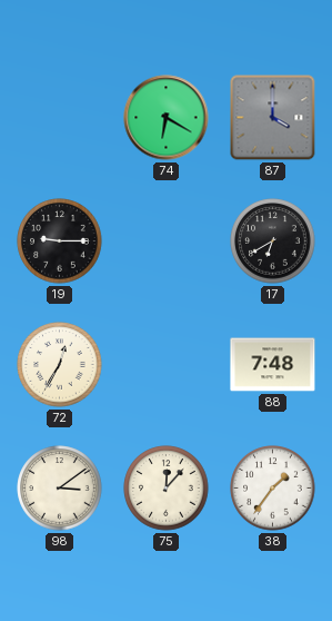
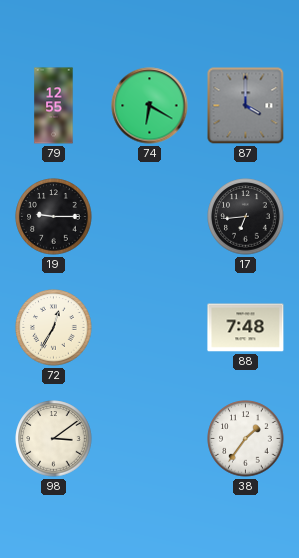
79: none -> 12:55 (54, 106)
17: 6:40 -> 6:44 (246, 217)
75: 12:07 -> none (167, 489)
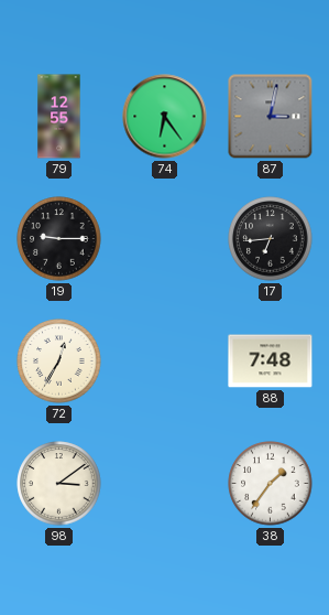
74: 6:20 -> 6:24 (165, 117)
87: 4:00 -> 3:02 (271, 117)
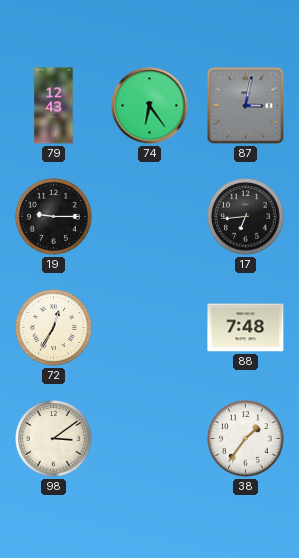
79: 12:55 -> 12:43 (54, 106)
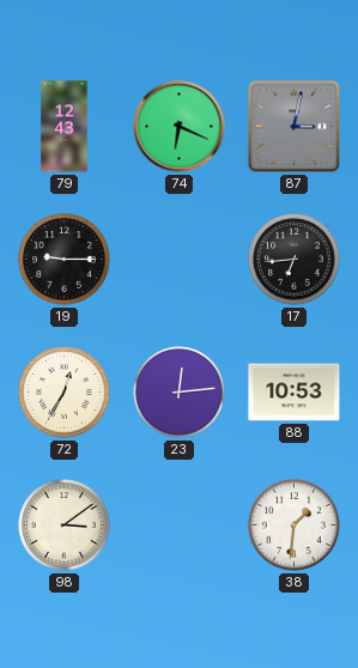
74: 6:24 -> 6:19 (180, 127)
23: none -> 12:14 (180, 393)
88: 7:48 -> 10:53 (295, 393)
38: 1:36 -> 1:31 (295, 526)
